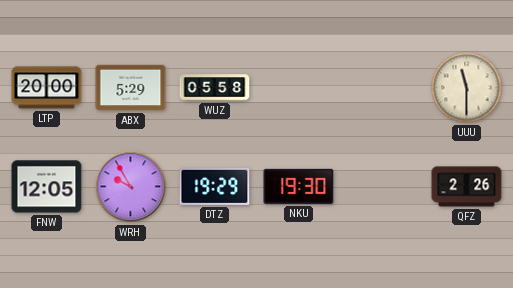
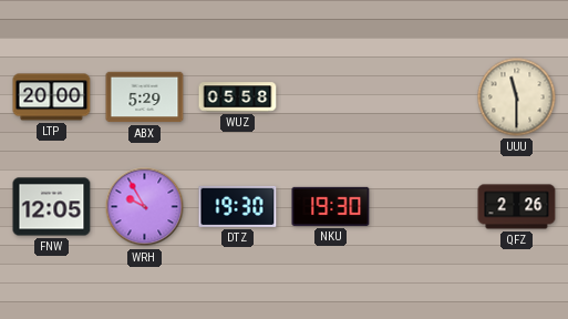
DTZ: 19:29 -> 19:30 (238, 206)
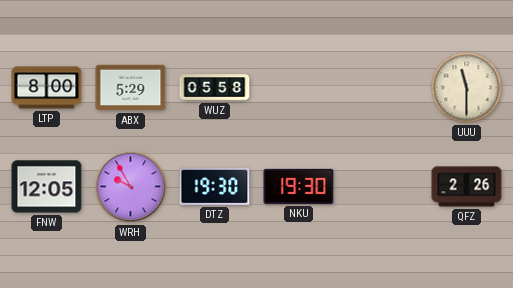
LTP: 20:00 -> 8:00 (47, 88)
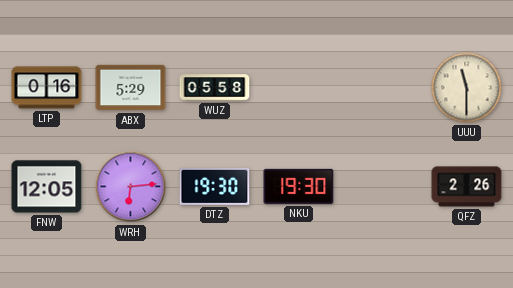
LTP: 8:00 -> 0:16 (47, 88)
WRH: 9:55 -> 6:14 (131, 187)
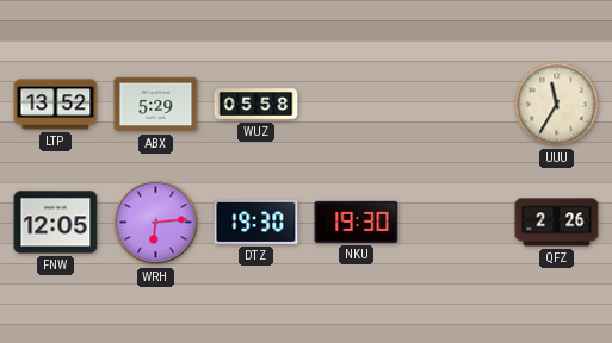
LTP: 0:16 -> 13:52 (56, 105)
UUU: 11:30 -> 11:35 (557, 105)
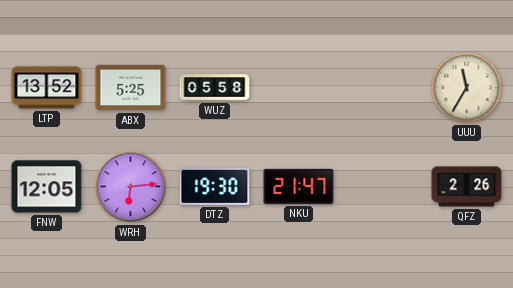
ABX: 5:29 -> 5:25 (131, 88)
NKU: 19:30 -> 21:47 (299, 186)
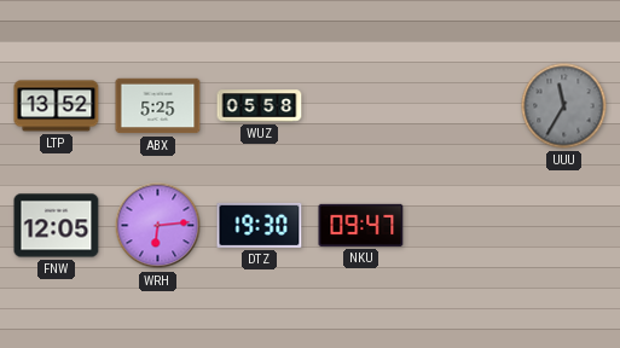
UUU dial: cream -> grey (564, 106)
NKU: 21:47 -> 09:47 (361, 225)
QFZ: 2:26 -> none (467, 187)
